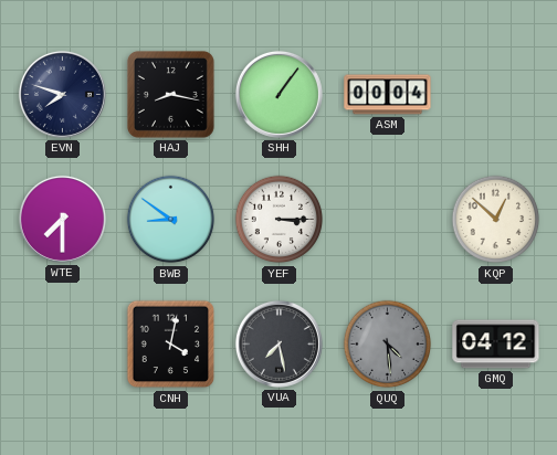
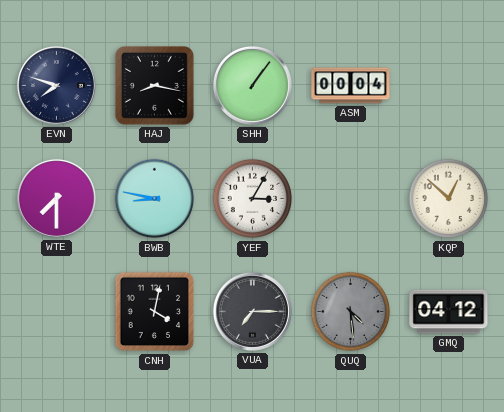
BWB: 8:51 -> 8:47 (155, 199)
YEF: 3:15 -> 3:05 (253, 199)
VUA: 7:28 -> 7:15 (252, 311)
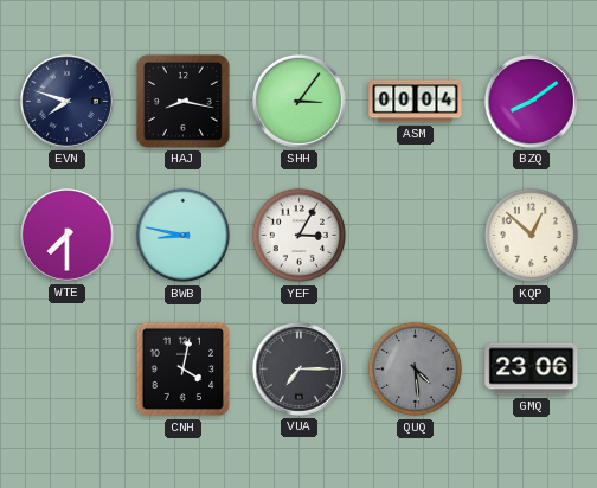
SHH: 1:06 -> 3:06 (298, 101)
BZQ: none -> 8:09 (531, 101)
GMQ: 04:12 -> 23:06 (532, 370)
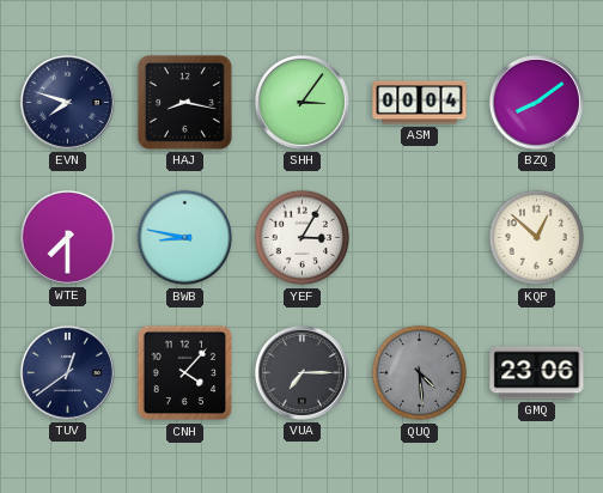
TUV: none -> 12:39 (67, 372)
CNH: 4:02 -> 4:07 (185, 373)
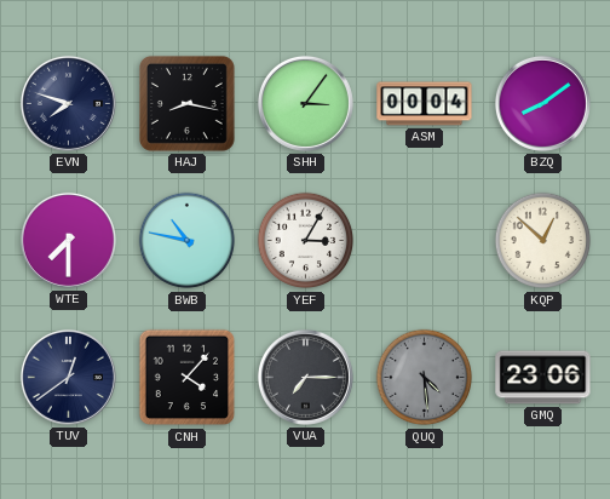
BWB: 8:47 -> 10:47 (188, 241)
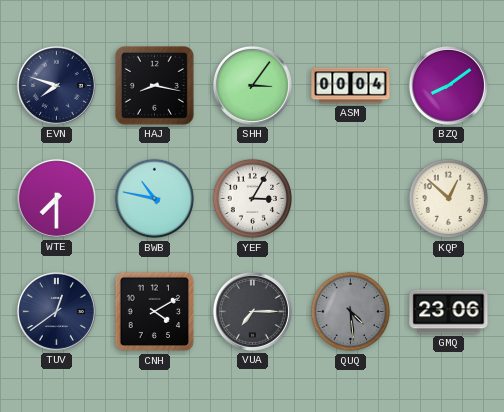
CNH: 4:07 -> 4:10 (155, 312)
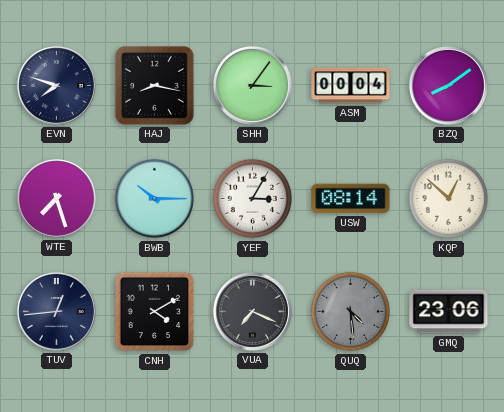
WTE: 7:30 -> 7:27 (56, 198)
BWB: 10:47 -> 10:15 (155, 199)
USW: none -> 08:14 (351, 199)
TUV: 12:39 -> 12:44 (56, 311)
VUA: 7:15 -> 7:19 (252, 311)
